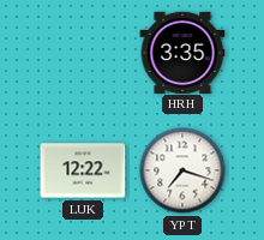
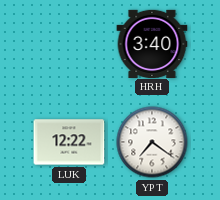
HRH: 3:35 -> 3:40 (152, 43)
YPT: 7:18 -> 7:21 (152, 142)
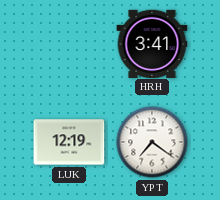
HRH: 3:40 -> 3:41 (152, 43)
LUK: 12:22 -> 12:19 (69, 142)
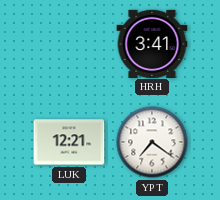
LUK: 12:19 -> 12:21 (69, 142)
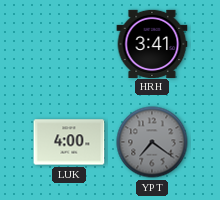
LUK: 12:21 -> 4:00 (69, 142)
YPT dial: white -> grey (152, 142)
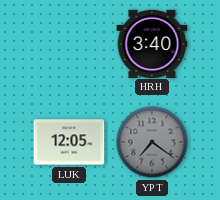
HRH: 3:41 -> 3:40 (152, 43)
LUK: 4:00 -> 12:05 (69, 142)
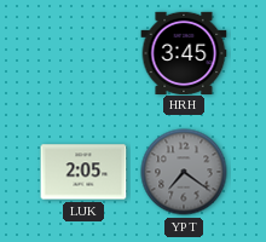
HRH: 3:40 -> 3:45 (184, 52)
LUK: 12:05 -> 2:05 (83, 172)
